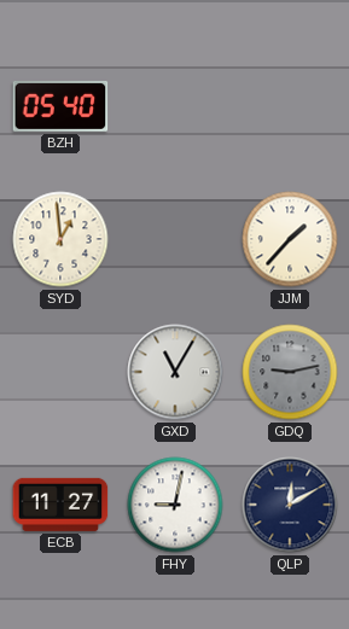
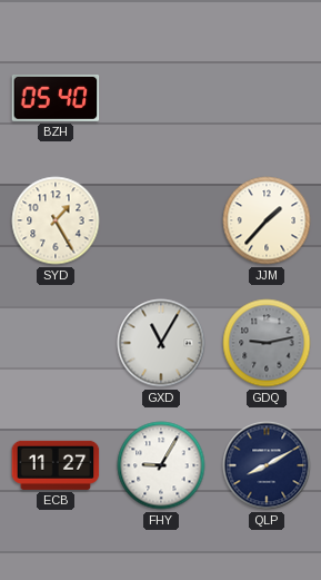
SYD: 12:59 -> 1:25 (56, 220)
FHY: 9:02 -> 9:05 (161, 465)
QLP: 12:10 -> 8:10 (267, 465)
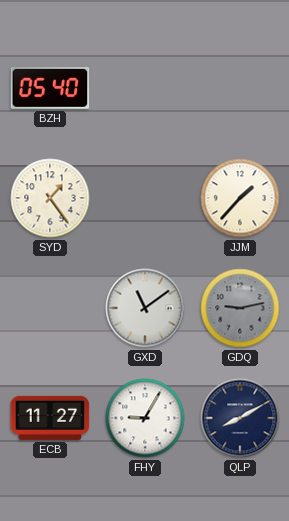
SYD: 1:25 -> 1:24 (50, 198)
GXD: 11:05 -> 11:09 (145, 308)
